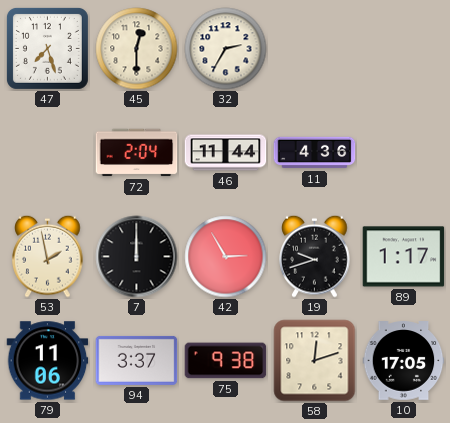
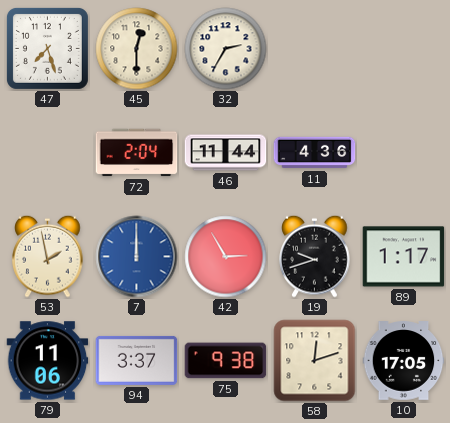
7 dial: black -> blue (137, 257)
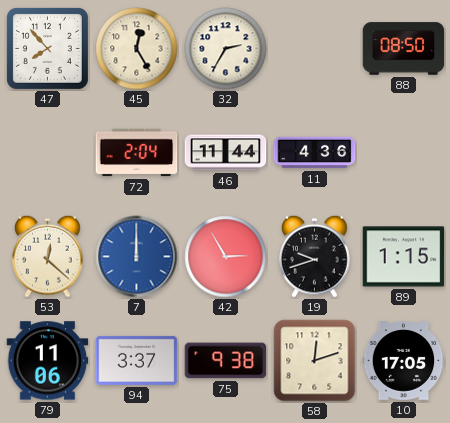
47: 7:27 -> 7:53 (47, 48)
45: 12:30 -> 12:25 (137, 49)
88: none -> 08:50 (404, 49)
53: 1:58 -> 12:22 (48, 256)
89: 1:17 -> 1:15 (404, 257)
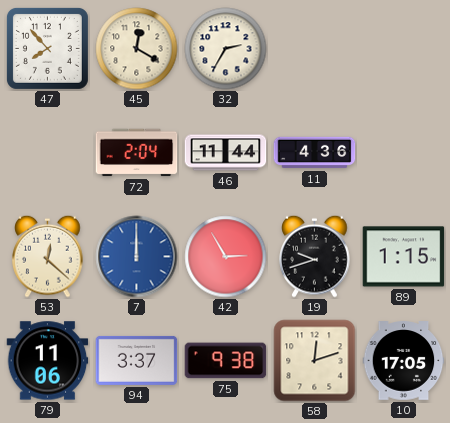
45: 12:25 -> 12:20 (137, 49)
88: 08:50 -> none (404, 49)
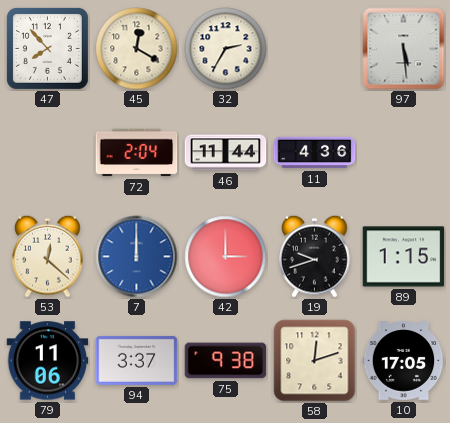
97: none -> 5:29 (404, 49)
42: 2:55 -> 3:00 (226, 257)
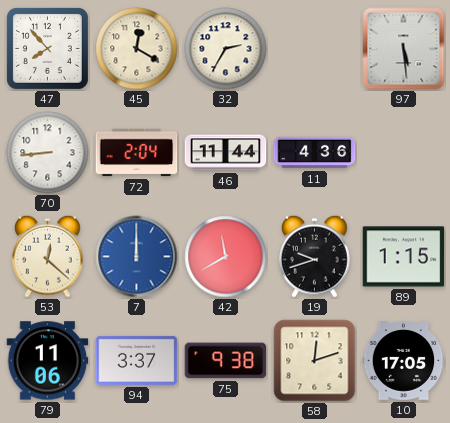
70: none -> 8:44 (48, 153)
42: 3:00 -> 11:40 (226, 257)
